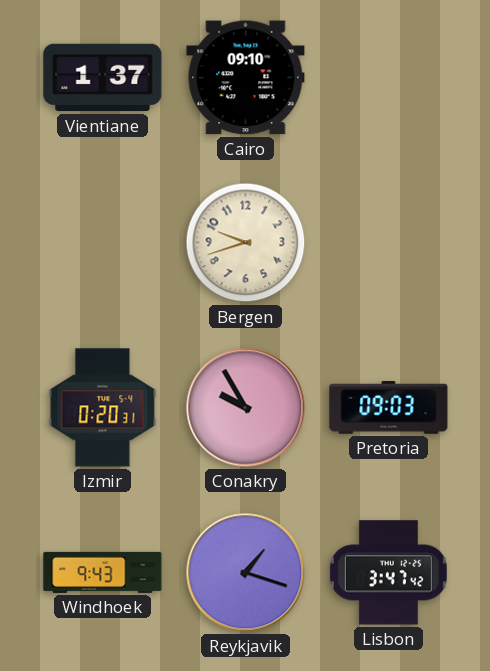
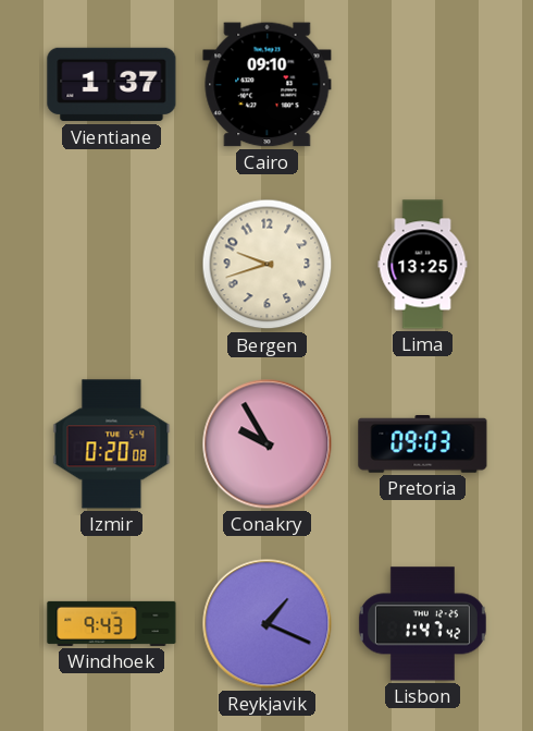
Lima: none -> 13:25 (423, 265)
Izmir: 0:20:31 -> 0:20:08 (112, 444)
Reykjavik: 1:18 -> 1:19 (268, 624)
Lisbon: 3:47 -> 1:47 (422, 624)
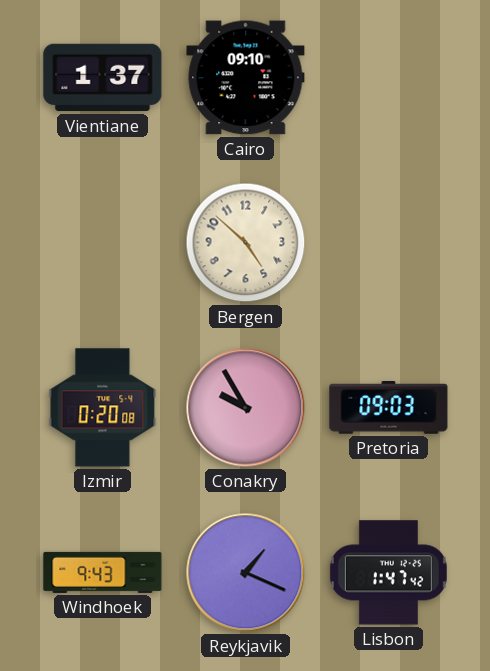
Bergen: 9:42 -> 4:52 (246, 243)
Lima: 13:25 -> none (423, 265)
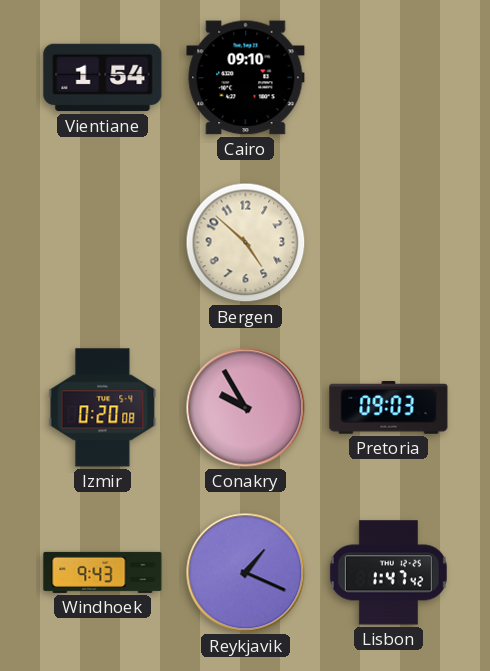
Vientiane: 1:37 -> 1:54 (103, 78)
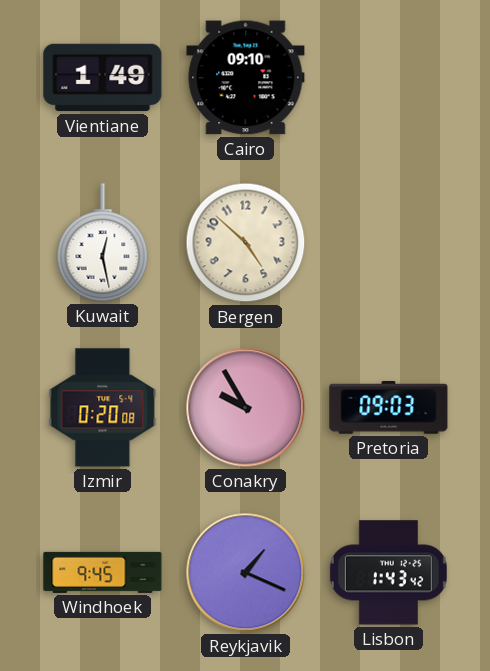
Vientiane: 1:54 -> 1:49 (103, 78)
Kuwait: none -> 12:28 (103, 243)
Windhoek: 9:43 -> 9:45 (103, 572)
Lisbon: 1:47 -> 1:43 (388, 573)
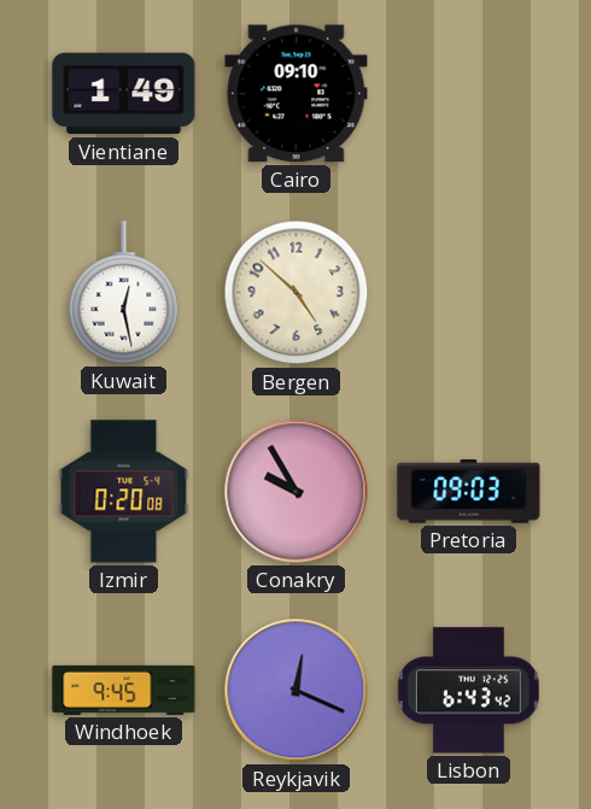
Reykjavik: 1:19 -> 12:19 (297, 691)
Lisbon: 1:43 -> 6:43 (468, 691)
